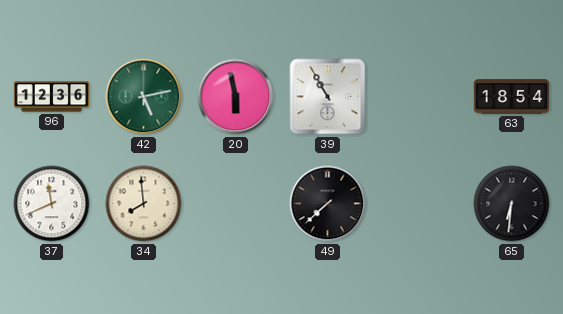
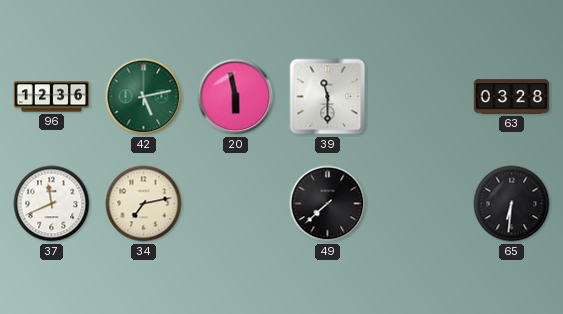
39: 10:55 -> 11:30 (328, 97)
63: 18:54 -> 03:28 (511, 97)
34: 7:59 -> 7:13 (144, 204)
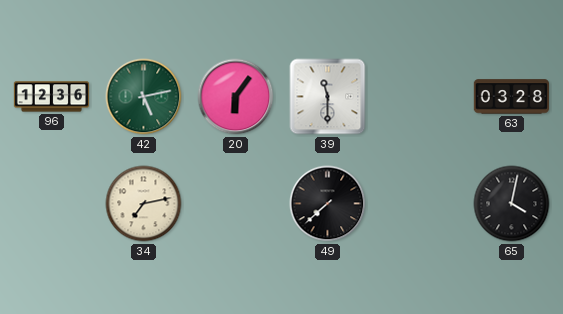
20: 5:58 -> 6:06 (236, 97)
37: 11:41 -> none (52, 204)
65: 6:31 -> 4:02 (512, 204)
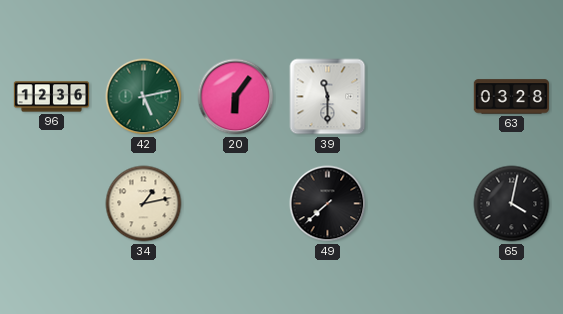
34: 7:13 -> 1:13 (144, 204)
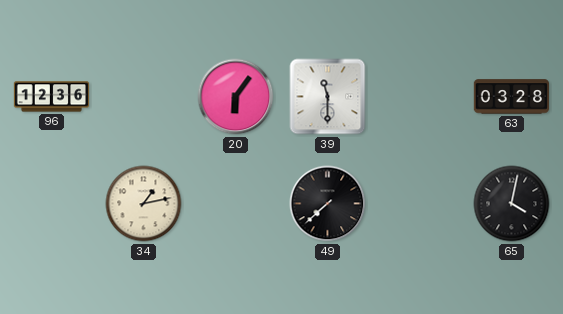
42: 5:13 -> none (144, 97)
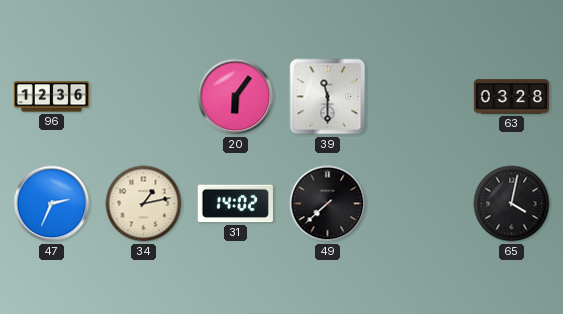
47: none -> 2:34 (52, 204)
31: none -> 14:02 (235, 204)
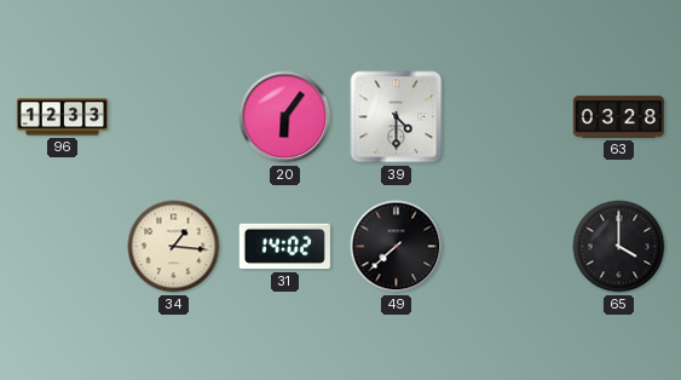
96: 12:36 -> 12:33 (63, 117)
39: 11:30 -> 4:30 (397, 117)
47: 2:34 -> none (52, 204)
34: 1:13 -> 1:16 (174, 247)
65: 4:02 -> 4:00 (619, 247)
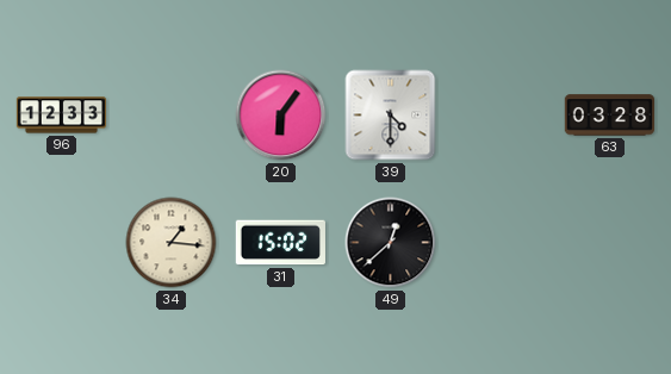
31: 14:02 -> 15:02 (280, 243)
49: 7:38 -> 12:38 (391, 243)
65: 4:00 -> none (619, 247)
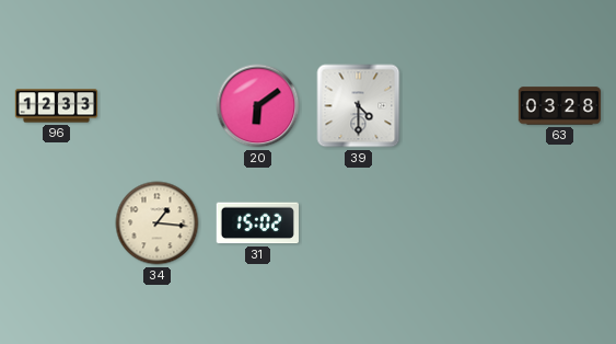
20: 6:06 -> 6:09 (258, 106)
49: 12:38 -> none (391, 243)
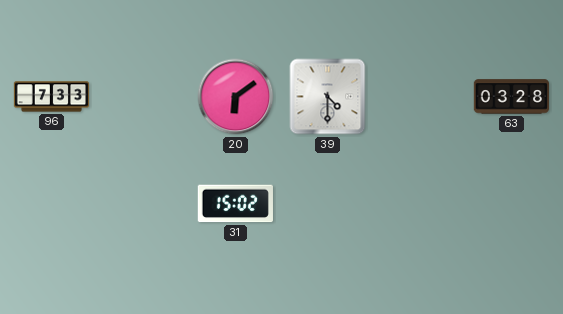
96: 12:33 -> 7:33 (52, 97)
34: 1:16 -> none (158, 223)
